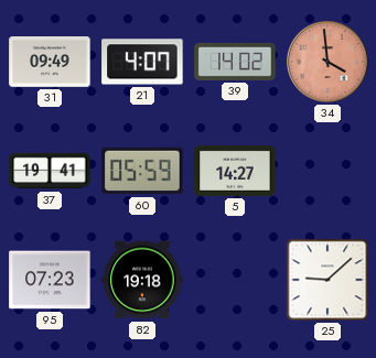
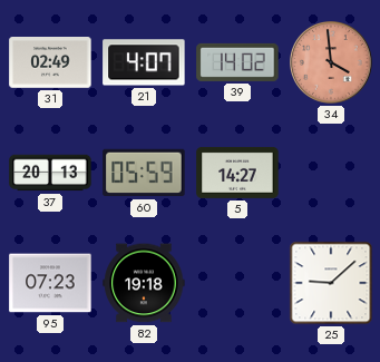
31: 09:49 -> 02:49 (50, 63)
37: 19:41 -> 20:13 (50, 173)
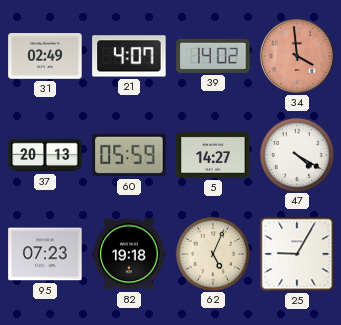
47: none -> 4:20 (296, 154)
62: none -> 5:04 (212, 253)
25: 9:08 -> 9:05 (297, 254)
